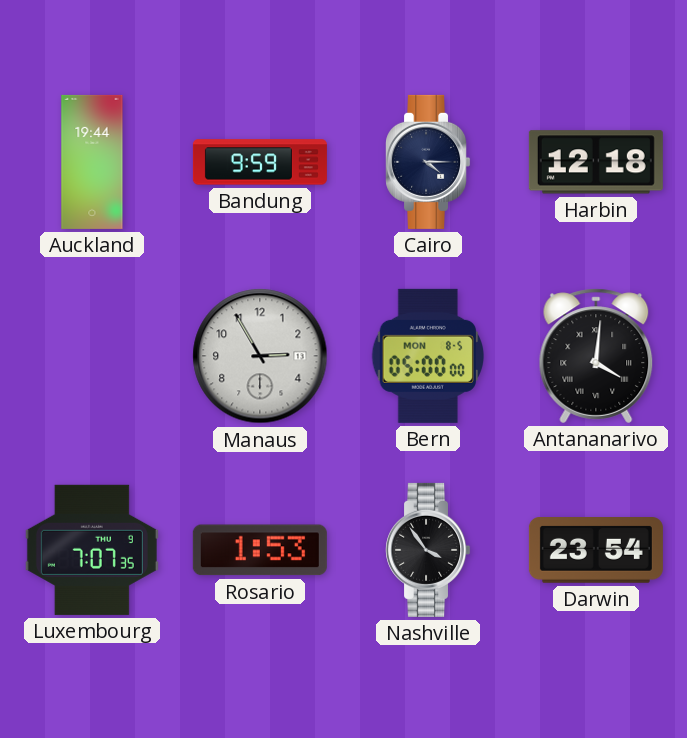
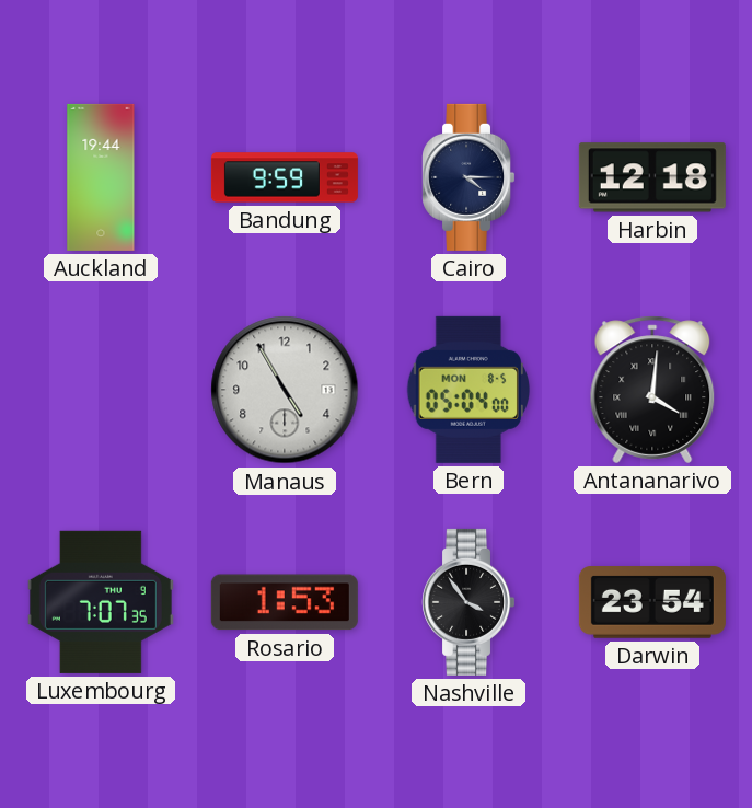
Manaus: 2:55 -> 4:55 (285, 390)
Bern: 05:00 -> 05:04 (468, 390)
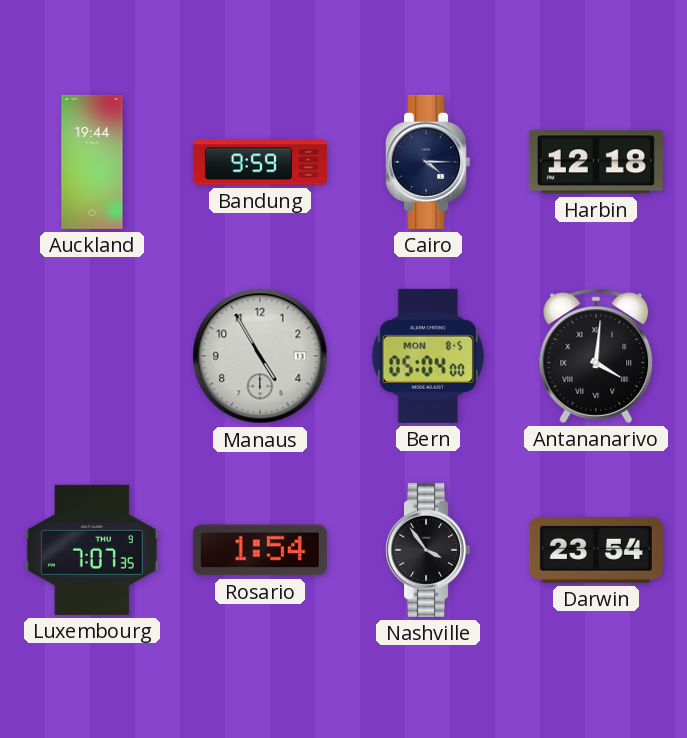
Rosario: 1:53 -> 1:54 (260, 550)
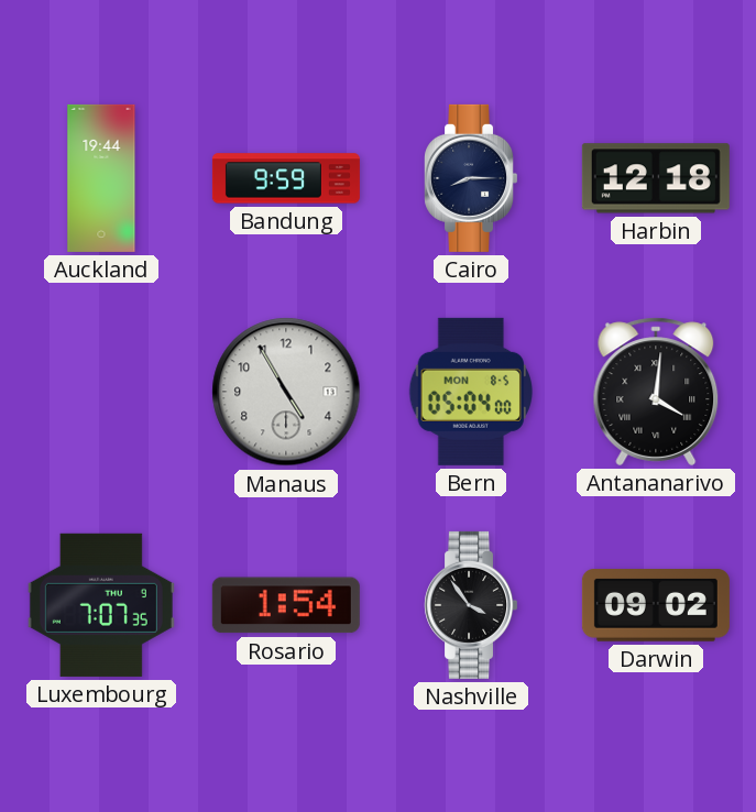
Cairo: 4:15 -> 8:15 (471, 178)
Darwin: 23:54 -> 09:02 (656, 606)
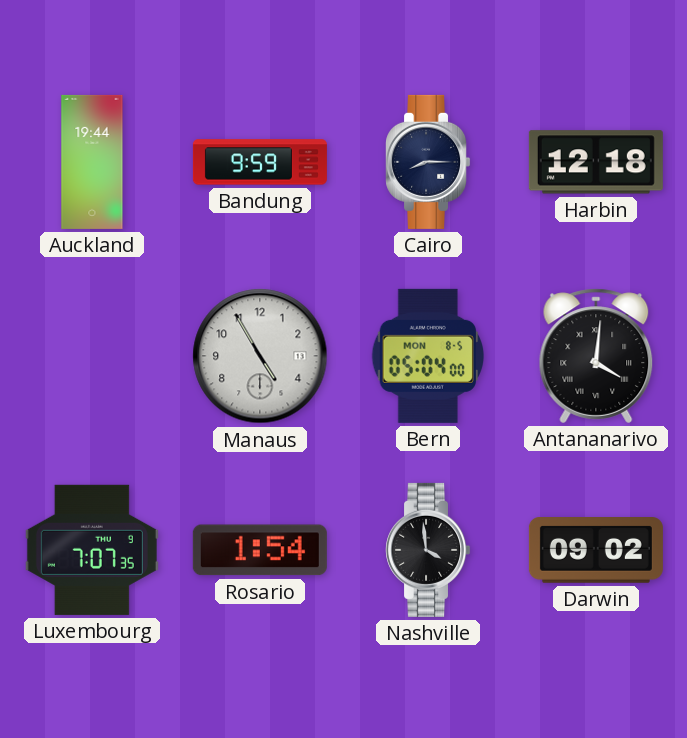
Nashville: 3:54 -> 3:59 (428, 550)
